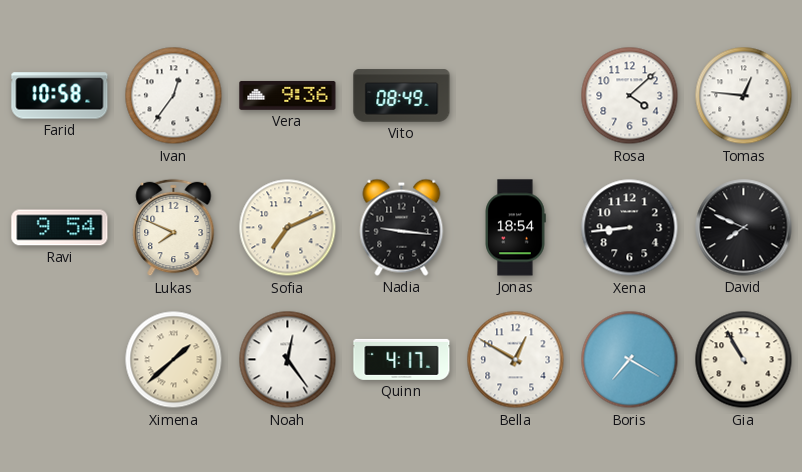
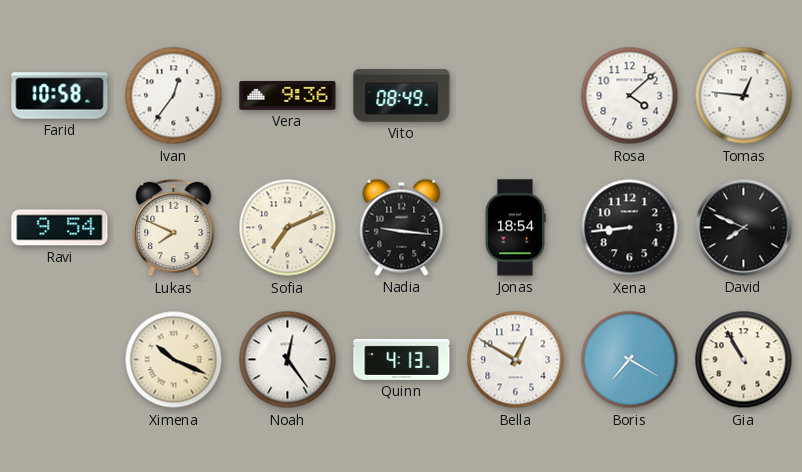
Ximena: 1:38 -> 10:19 (174, 360)
Quinn: 4:17 -> 4:13 (402, 359)
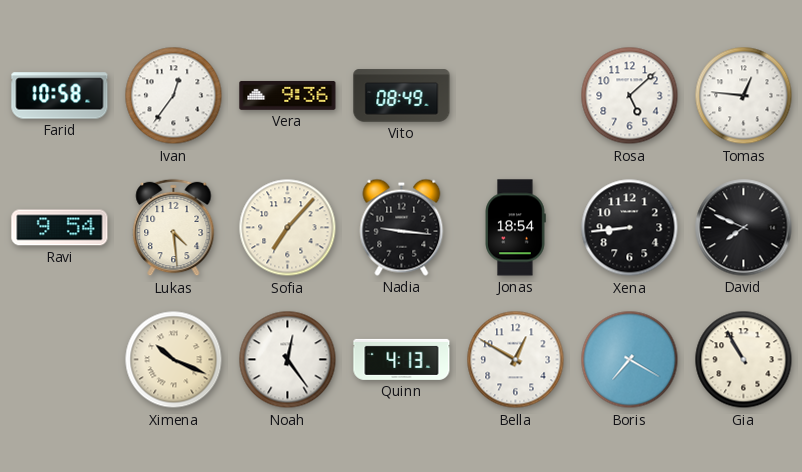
Rosa: 4:08 -> 5:08 (630, 96)
Lukas: 7:49 -> 4:29 (174, 228)
Sofia: 7:11 -> 7:07 (288, 228)
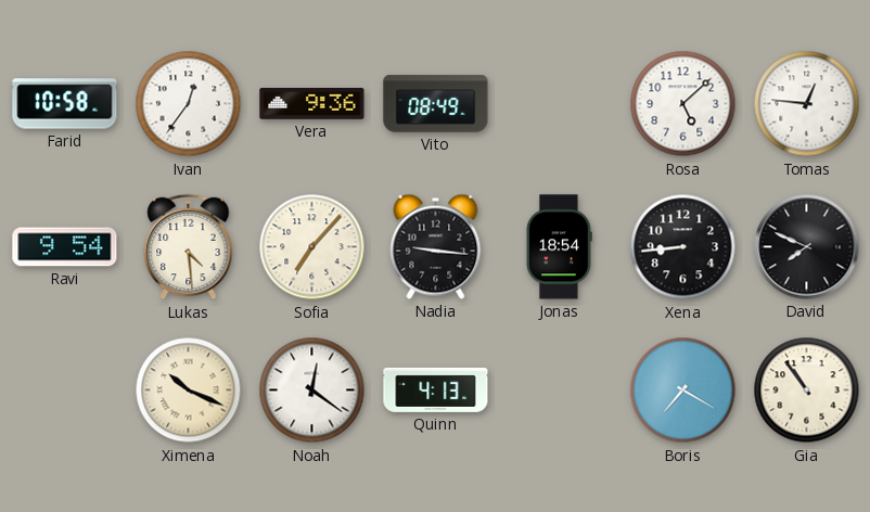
Noah: 12:24 -> 12:21 (312, 391)
Bella: 12:50 -> none (516, 360)
Gia: 10:55 -> 10:54 (807, 391)
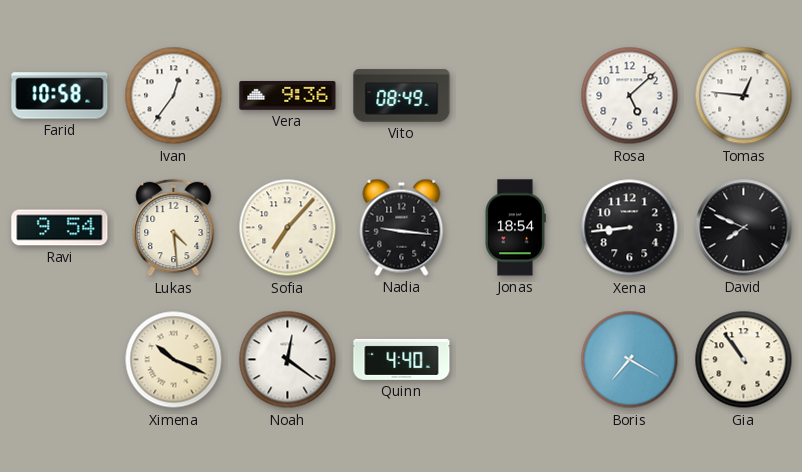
Quinn: 4:13 -> 4:40 (402, 359)
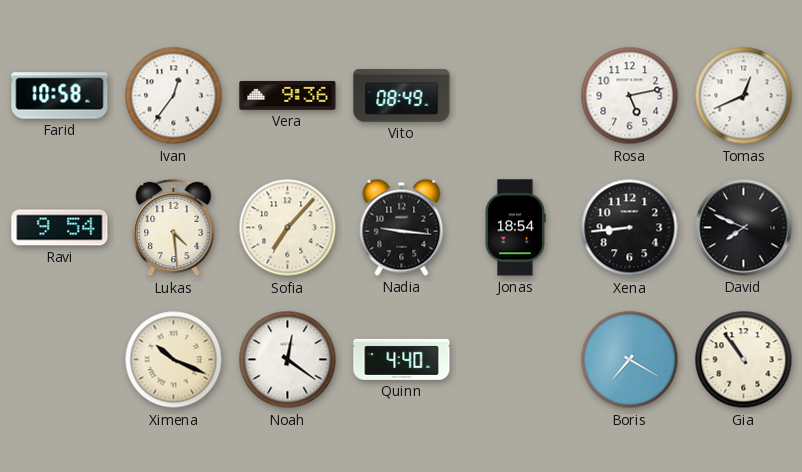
Rosa: 5:08 -> 5:13 (630, 96)
Tomas: 12:46 -> 12:41 (744, 96)
